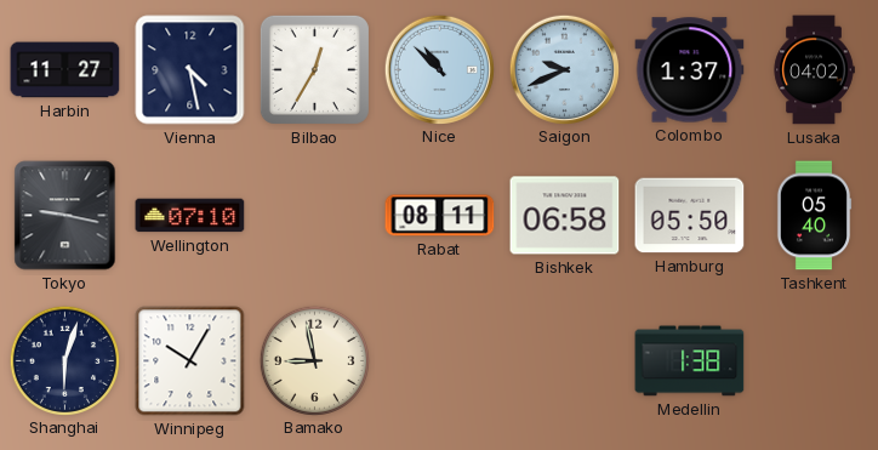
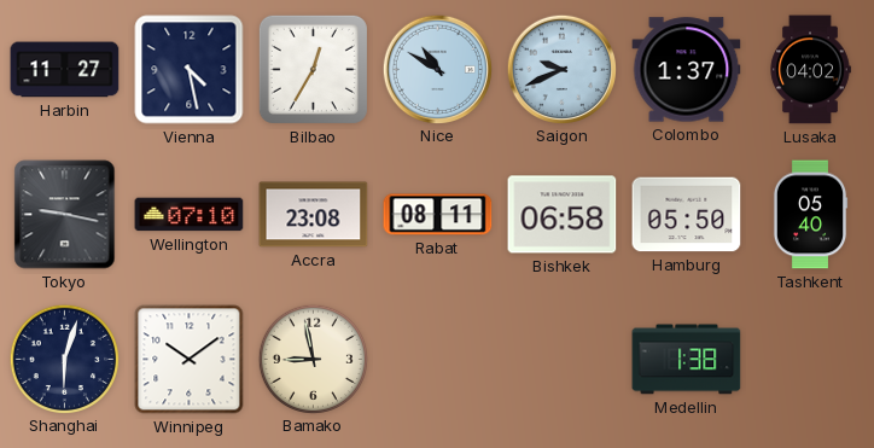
Nice: 10:52 -> 10:50 (437, 69)
Accra: none -> 23:08 (314, 215)
Winnipeg: 10:05 -> 10:09 (190, 360)
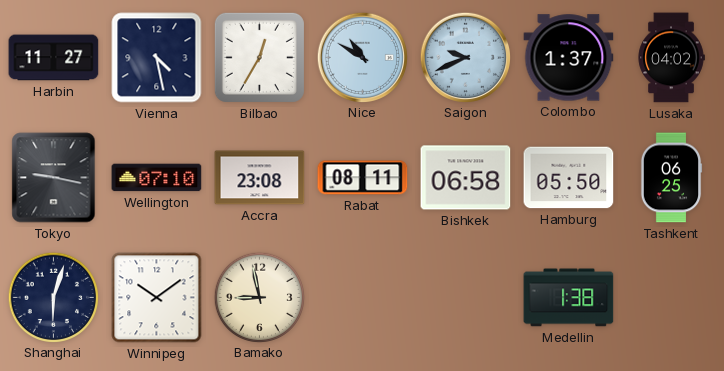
Tashkent: 05:40 -> 06:25 (671, 178)
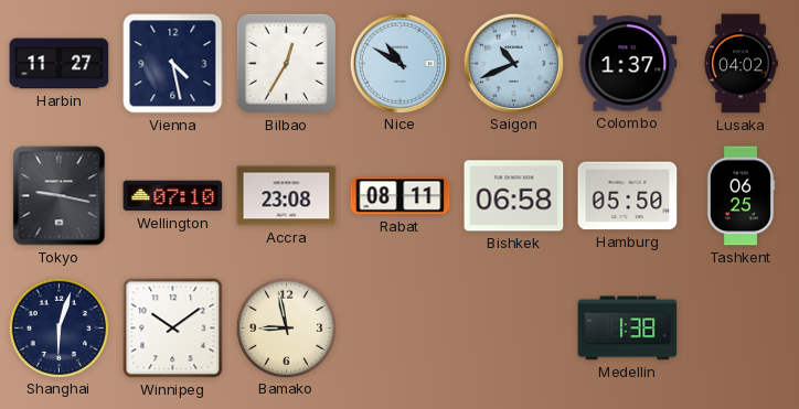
Saigon: 9:41 -> 10:41 (513, 63)
